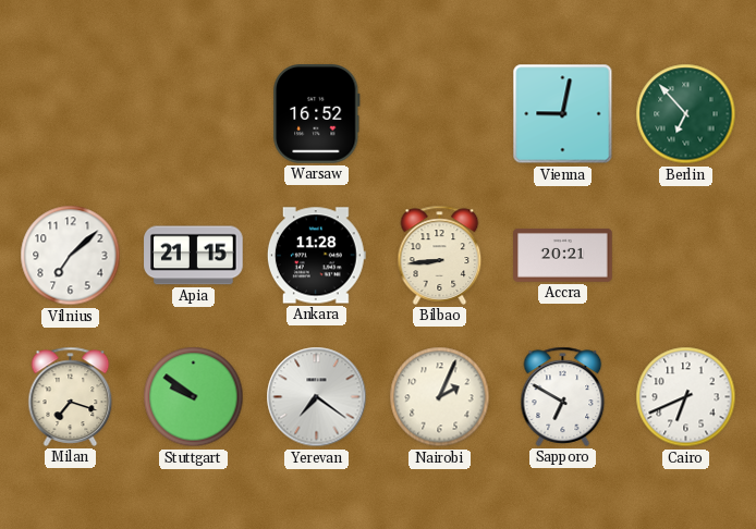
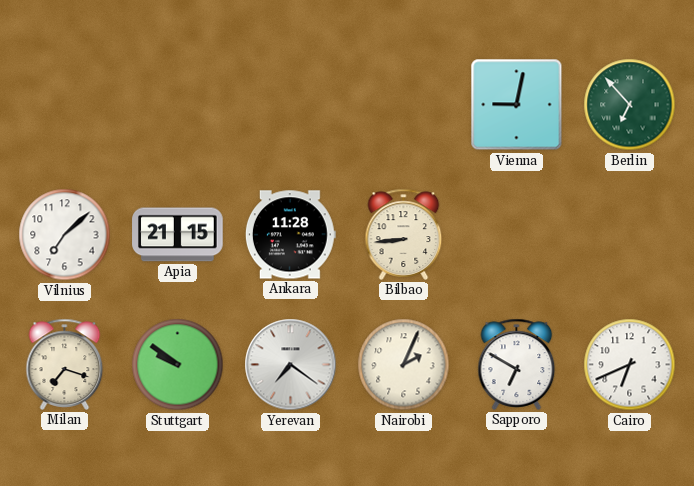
Warsaw: 16:52 -> none (317, 114)
Accra: 20:21 -> none (563, 255)
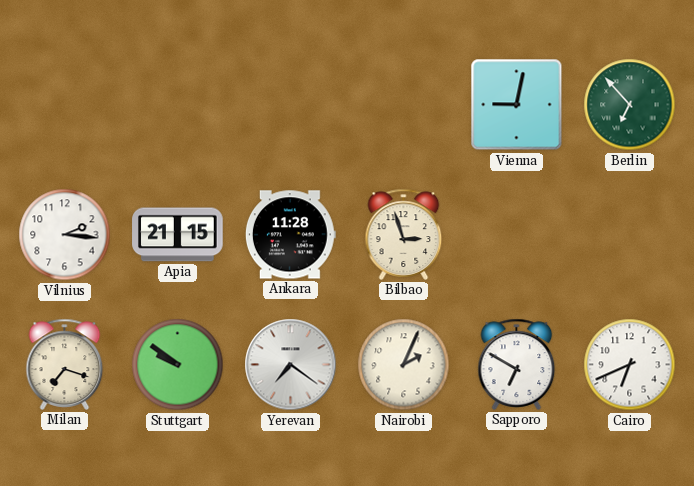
Vilnius: 7:08 -> 2:16 (65, 235)
Bilbao: 8:44 -> 2:57 (404, 234)
